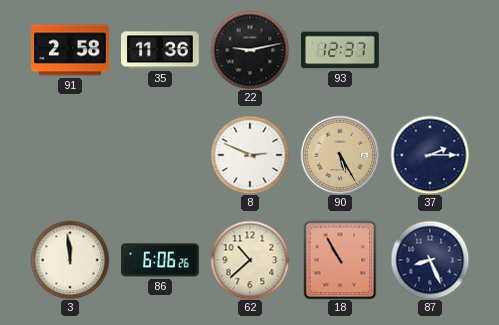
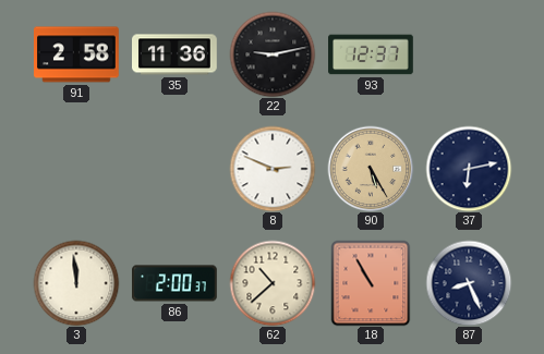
37: 2:15 -> 6:13 (469, 169)
86: 6:06 -> 2:00 (176, 283)
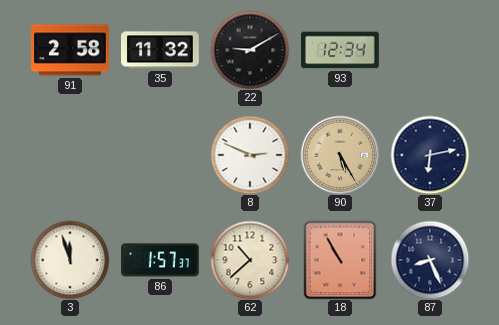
35: 11:36 -> 11:32 (161, 50)
22: 9:13 -> 9:10 (250, 50)
93: 12:37 -> 12:34 (340, 50)
3: 11:59 -> 11:57 (70, 260)
86: 2:00 -> 1:57 (161, 260)
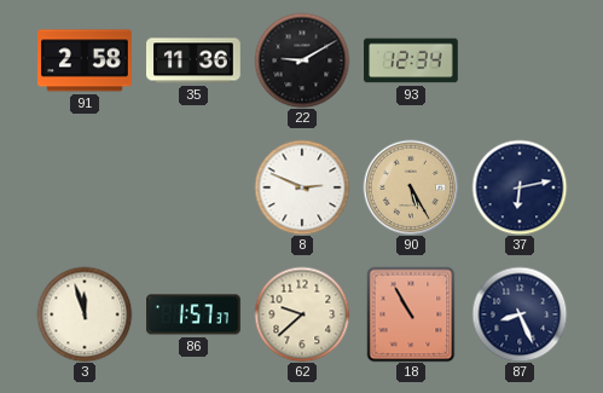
35: 11:32 -> 11:36 (195, 60)
62: 10:38 -> 9:38 (302, 314)
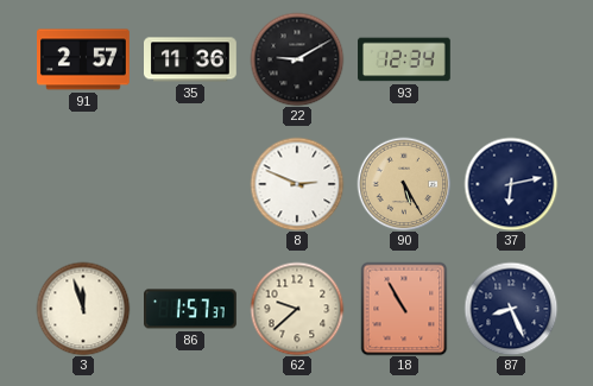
91: 2:58 -> 2:57 (84, 59)
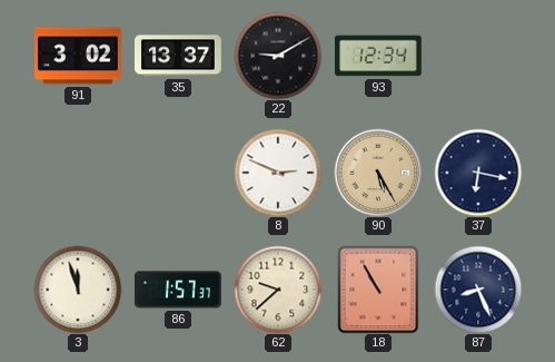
91: 2:57 -> 3:02 (79, 56)
35: 11:36 -> 13:37 (179, 56)
37: 6:13 -> 6:17 (478, 173)
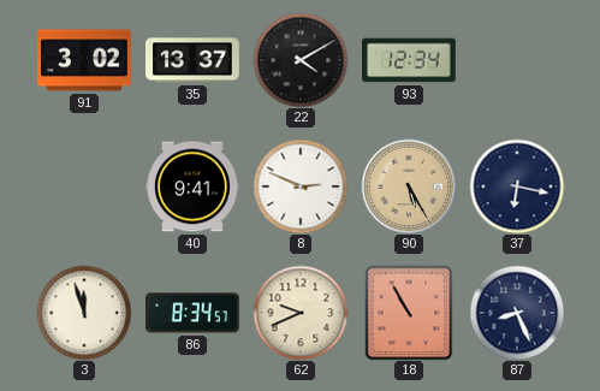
22: 9:10 -> 4:10 (301, 60)
40: none -> 9:41 (194, 186)
86: 1:57 -> 8:34 (194, 313)
62: 9:38 -> 9:41 (301, 313)
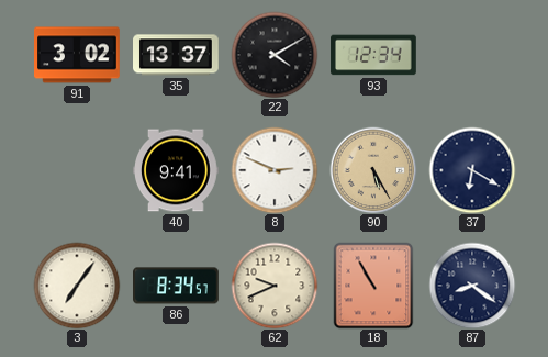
37: 6:17 -> 6:20 (472, 170)
3: 11:57 -> 7:06 (77, 286)
87: 8:26 -> 8:21 (472, 286)
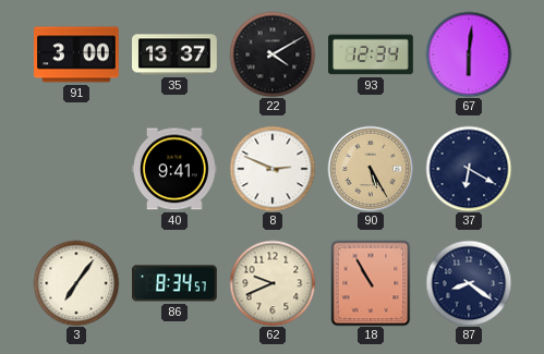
91: 3:02 -> 3:00 (77, 54)
67: none -> 6:01 (469, 54)
